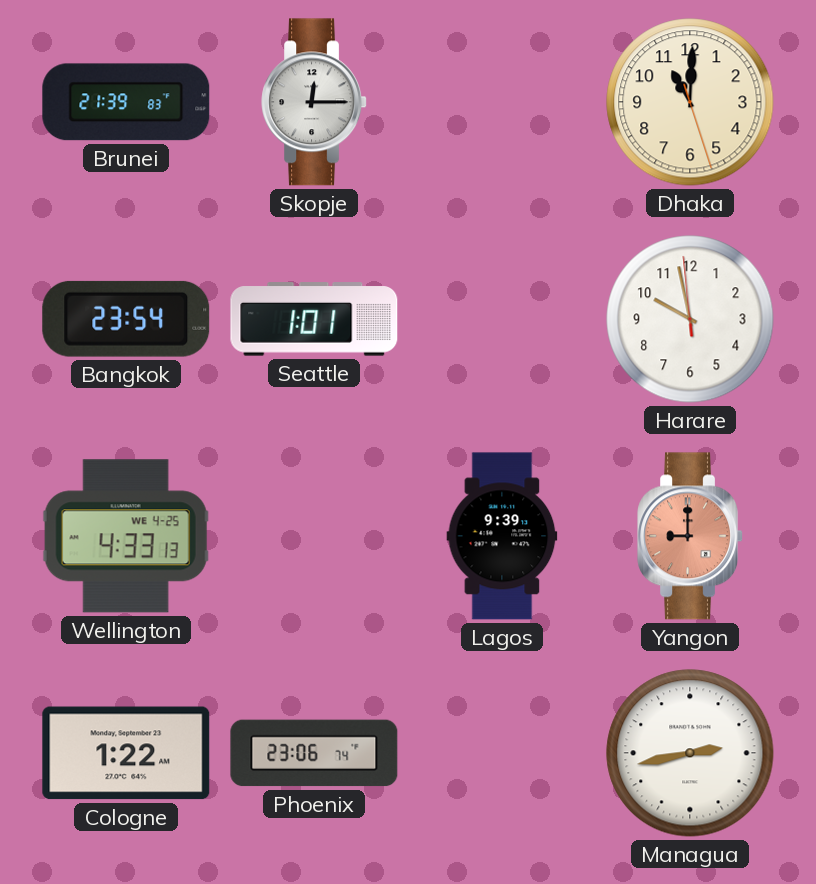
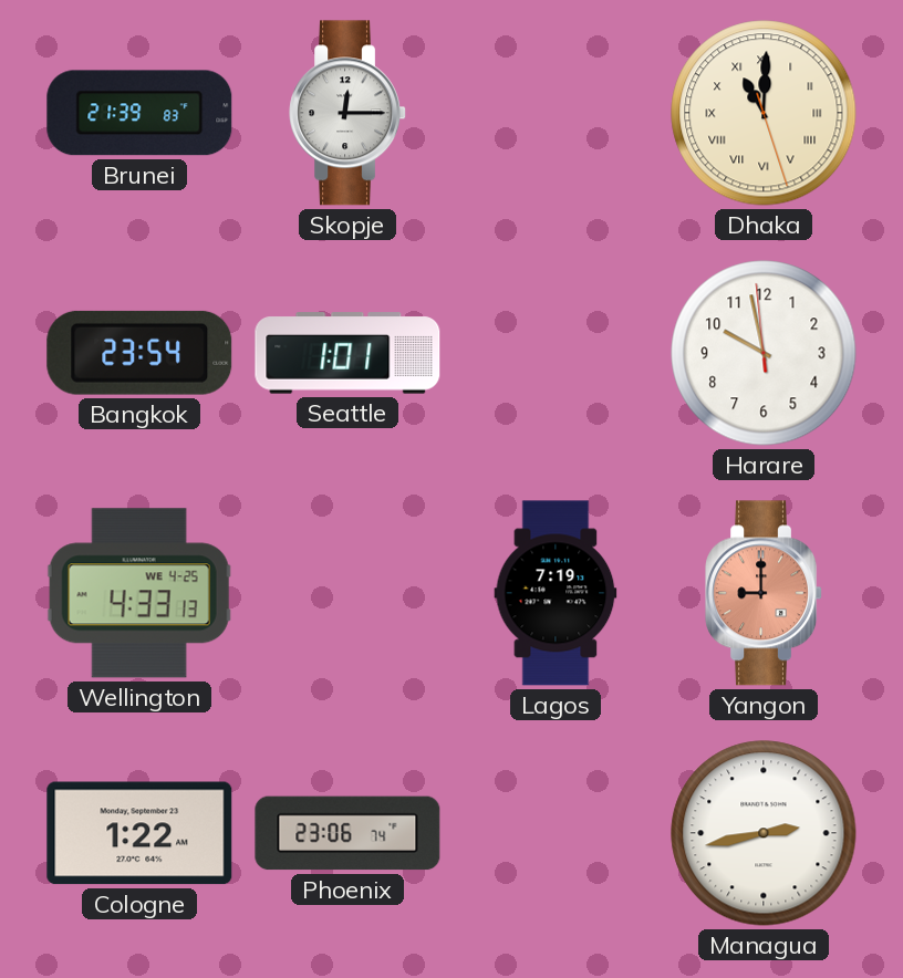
Dhaka numerals: Arabic -> Roman (764, 113)
Lagos: 9:39 -> 7:19 (556, 593)
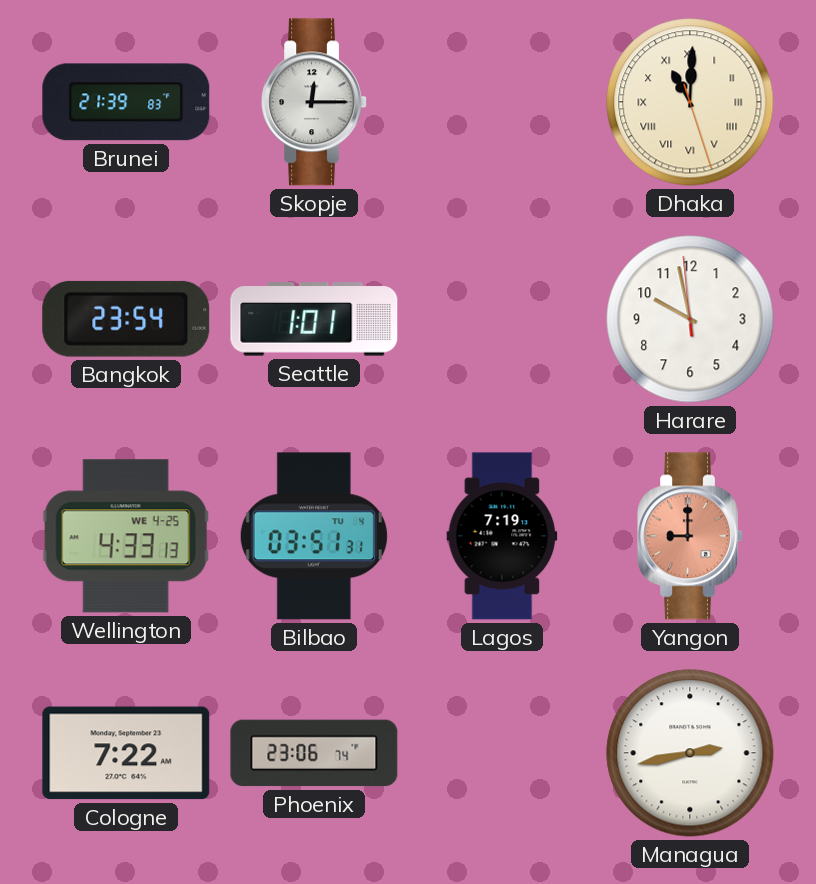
Bilbao: none -> 03:51 (314, 536)
Cologne: 1:22 -> 7:22 (126, 753)
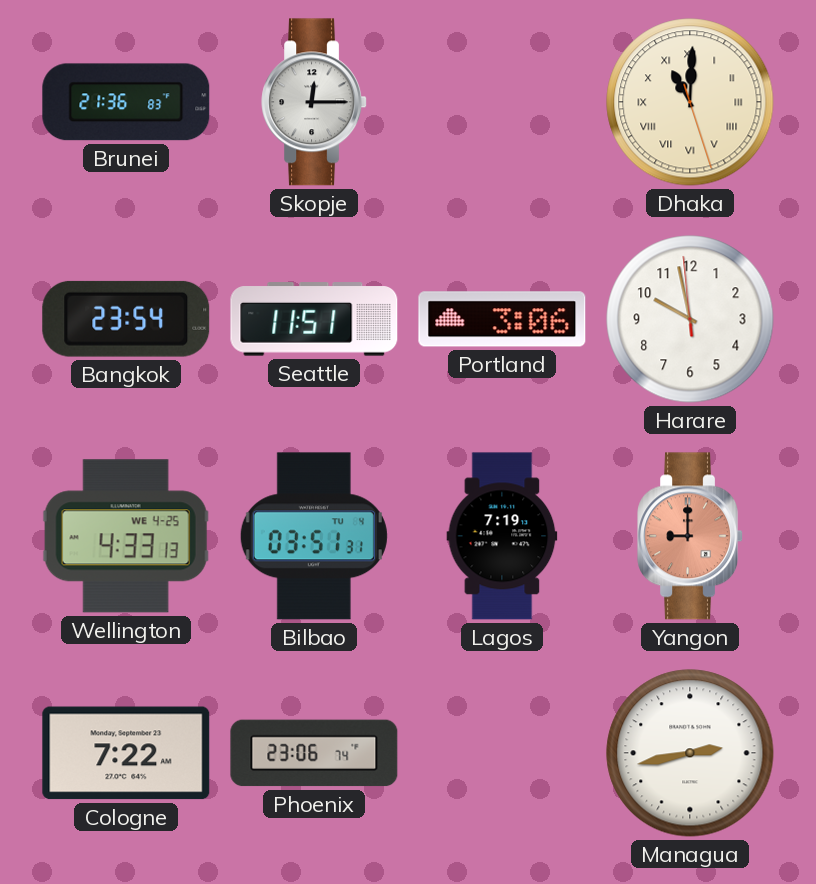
Brunei: 21:39 -> 21:36 (126, 102)
Seattle: 1:01 -> 11:51 (314, 319)
Portland: none -> 3:06 (502, 319)
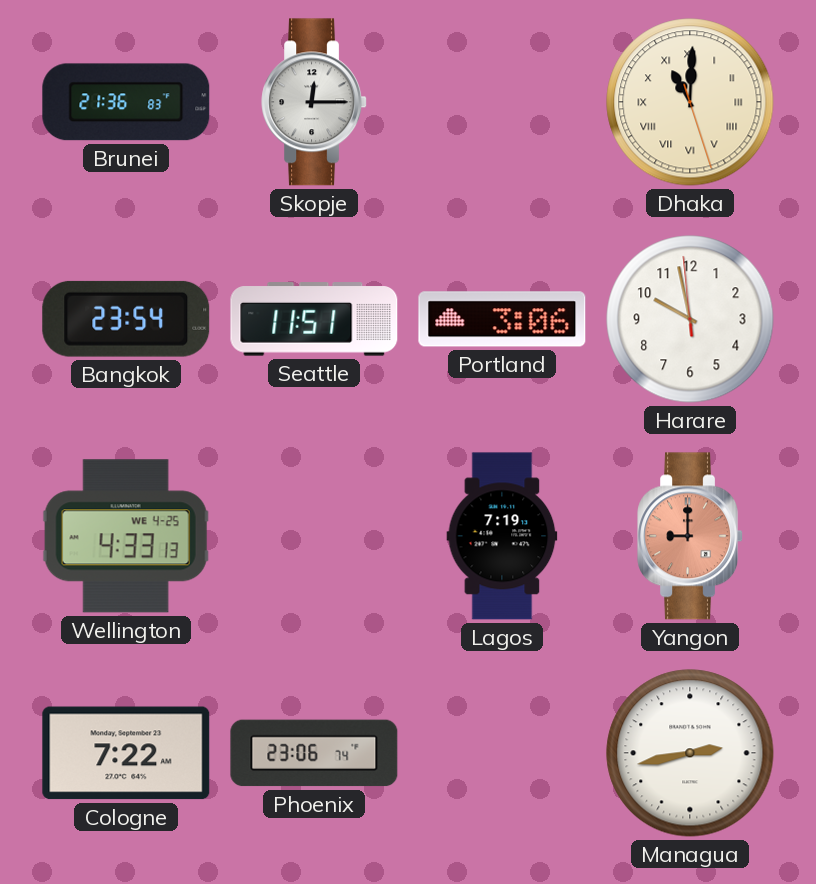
Bilbao: 03:51 -> none (314, 536)
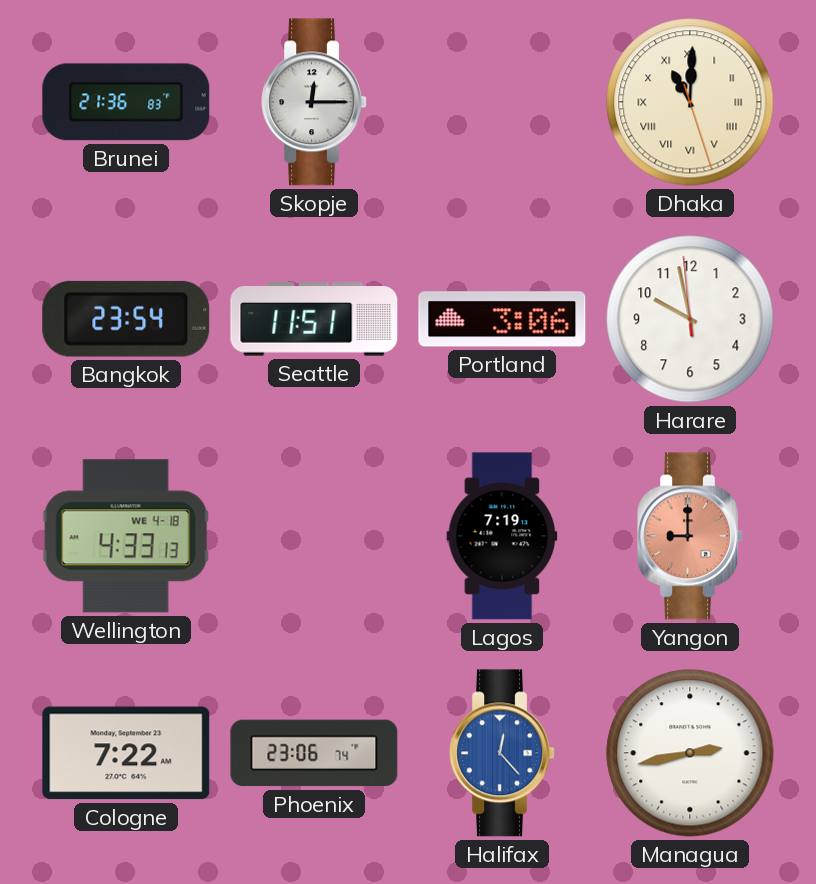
Wellington date: WE 4-25 -> WE 4-18 (126, 536)
Halifax: none -> 12:23 (503, 753)
